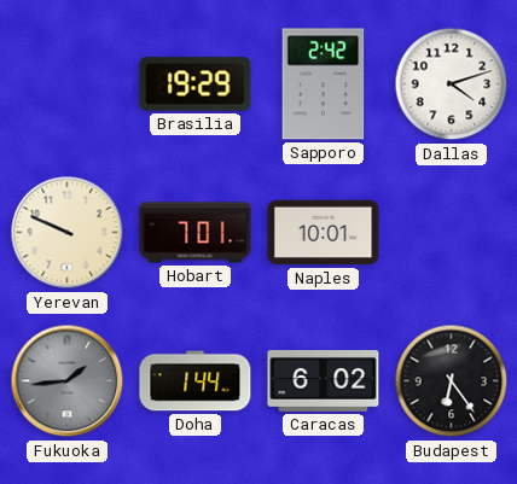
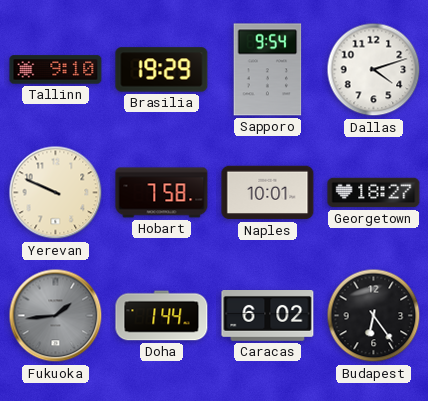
Tallinn: none -> 9:10 (56, 70)
Sapporo: 2:42 -> 9:54 (268, 70)
Hobart: 7:01 -> 7:58 (162, 193)
Georgetown: none -> 18:27 (374, 193)
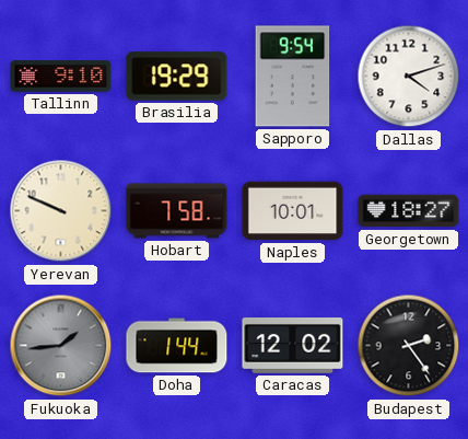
Caracas: 6:02 -> 12:02 (293, 346)
Budapest: 6:24 -> 2:24 (409, 346)
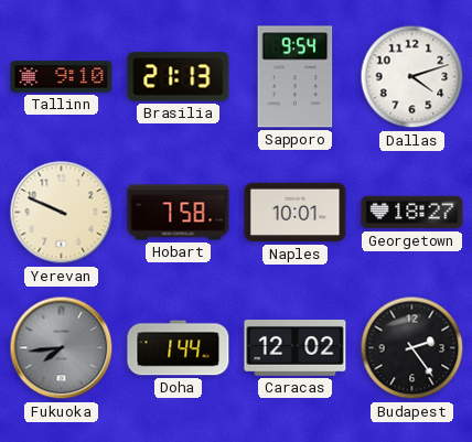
Brasilia: 19:29 -> 21:13 (179, 77)
Fukuoka: 1:44 -> 7:44 (62, 348)
